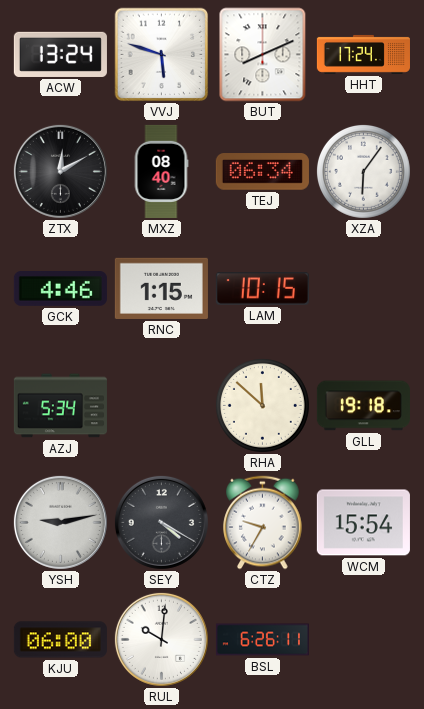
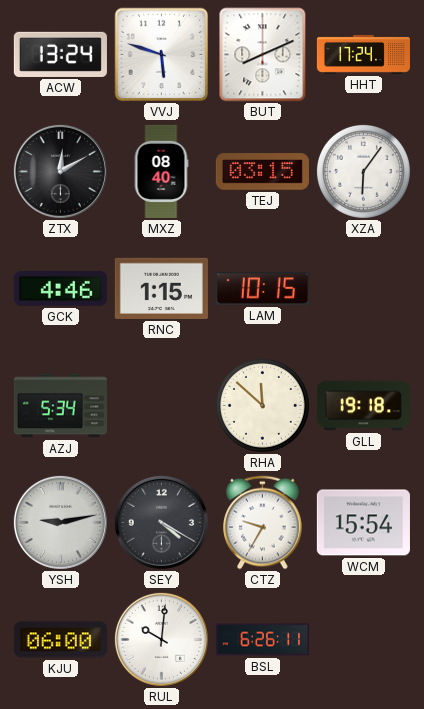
TEJ: 06:34 -> 03:15 (262, 172)
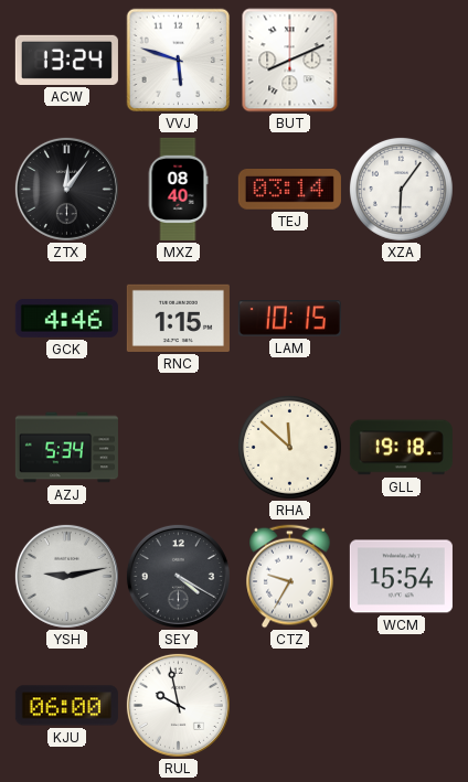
HHT: 17:24 -> none (363, 54)
ZTX: 12:10 -> 12:06 (66, 189)
TEJ: 03:15 -> 03:14 (289, 190)
RUL: 10:01 -> 9:58 (178, 705)
BSL: 6:26 -> none (262, 640)
